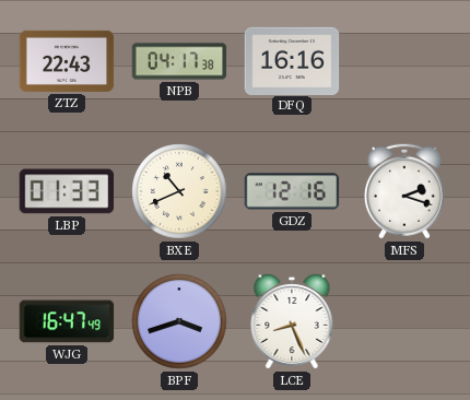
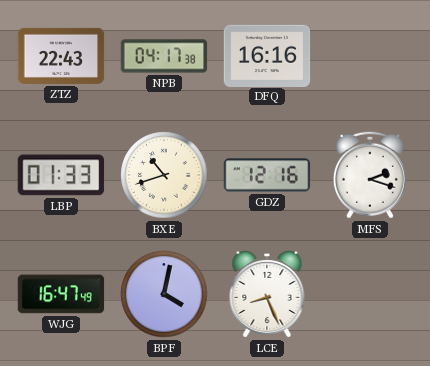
BXE: 10:41 -> 10:42 (164, 175)
BPF: 3:42 -> 4:02 (164, 294)
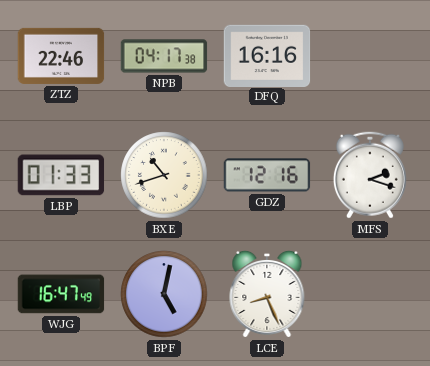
ZTZ: 22:43 -> 22:46 (61, 56)
BPF: 4:02 -> 5:02 (164, 294)
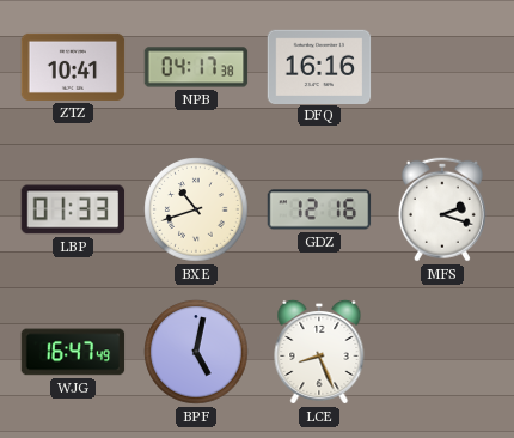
ZTZ: 22:46 -> 10:41 (73, 67)
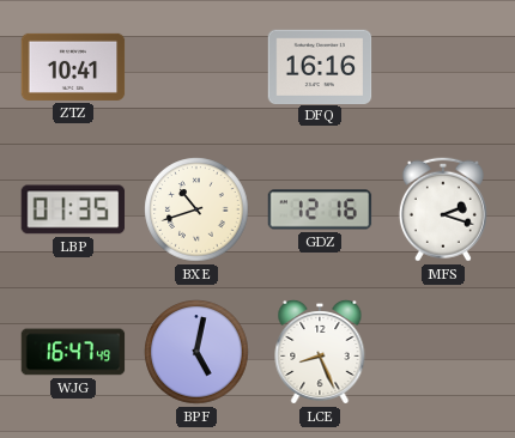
NPB: 04:17 -> none (196, 67)
LBP: 01:33 -> 01:35 (73, 209)
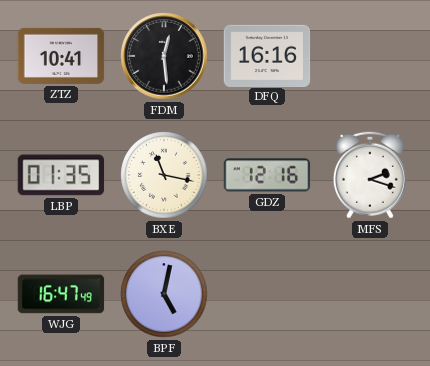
FDM: none -> 12:29 (164, 56)
BXE: 10:42 -> 11:17 (164, 175)
LCE: 8:26 -> none (320, 352)
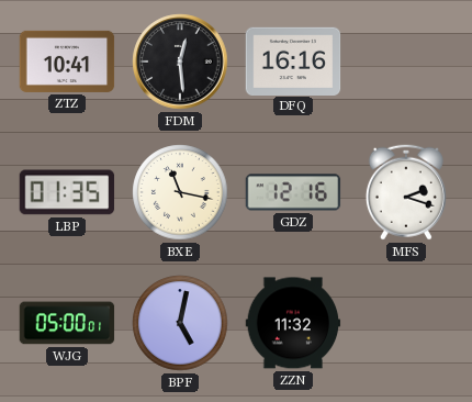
WJG: 16:47 -> 05:00 (67, 323)
ZZN: none -> 11:32 (293, 323)
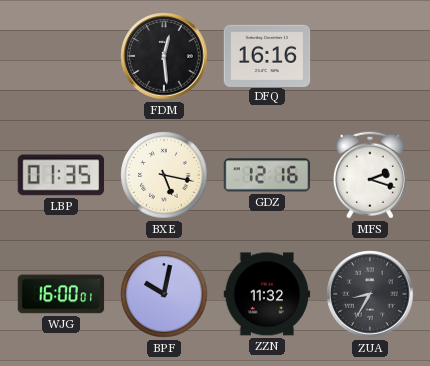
ZTZ: 10:41 -> none (67, 62)
BXE: 11:17 -> 5:17 (164, 175)
WJG: 05:00 -> 16:00 (61, 294)
BPF: 5:02 -> 10:02 (164, 294)
ZUA: none -> 8:35 (370, 294)
